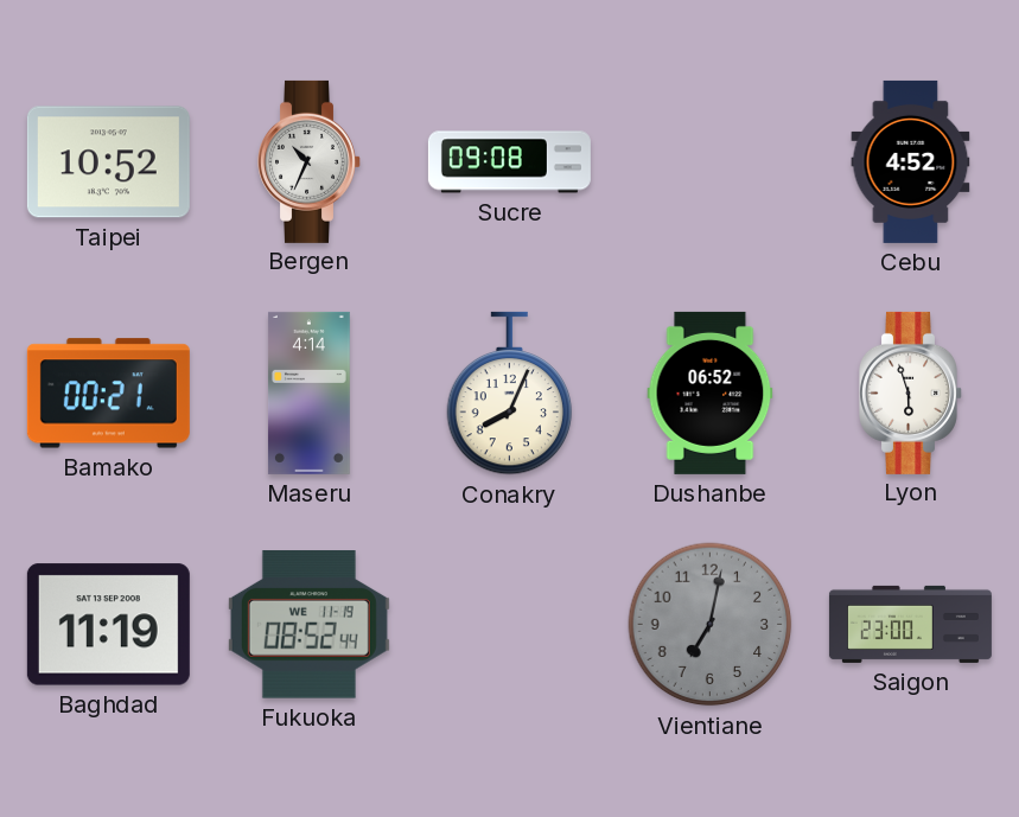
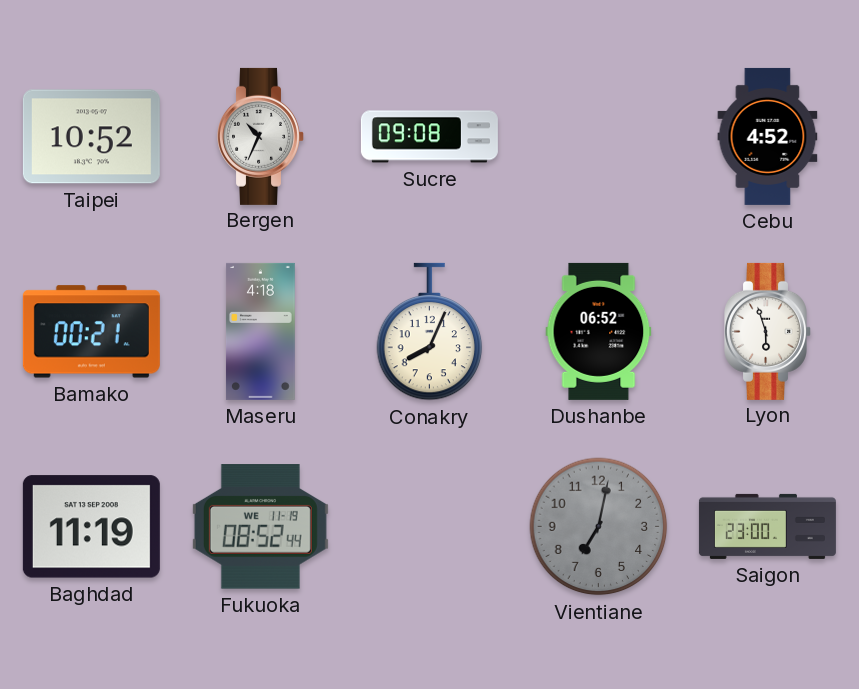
Maseru: 4:14 -> 4:18 (260, 331)
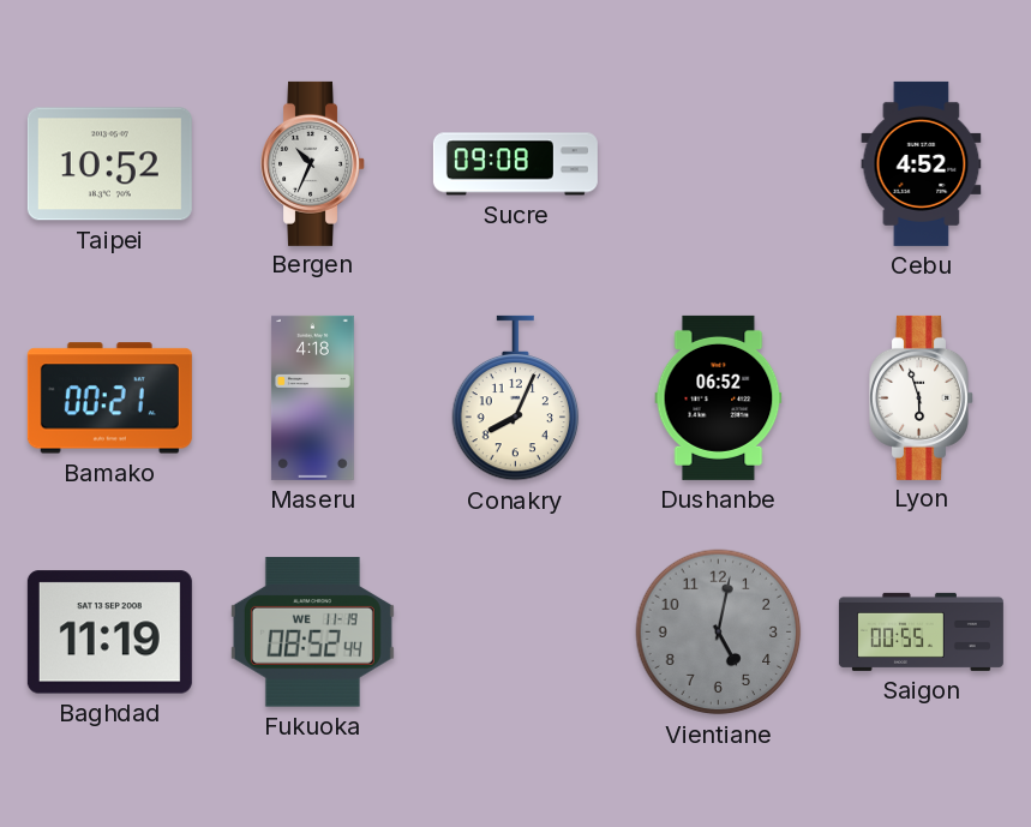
Vientiane: 7:02 -> 5:02 (719, 633)
Saigon: 23:00 -> 00:55 (921, 631)
